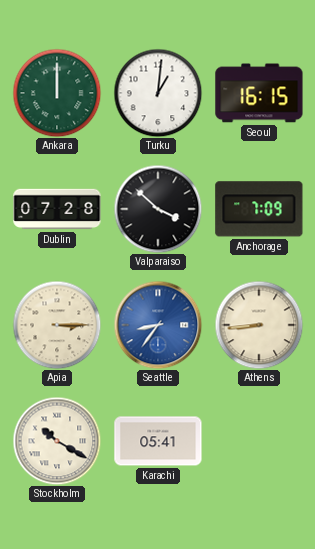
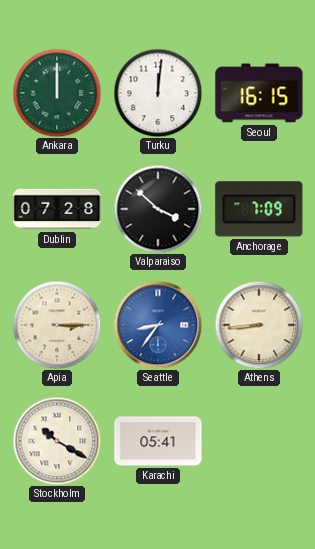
Turku: 1:01 -> 12:01 (158, 93)
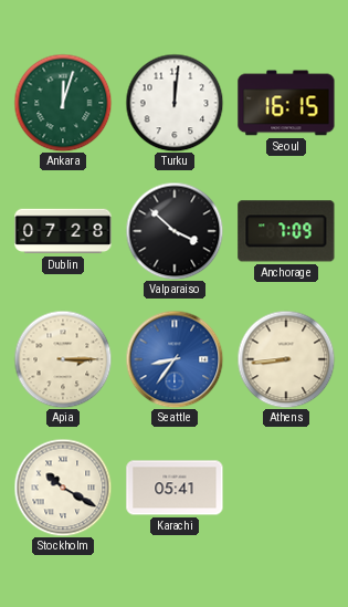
Ankara: 12:00 -> 12:03 (63, 103)
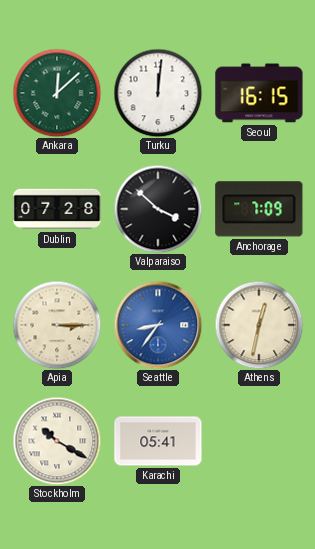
Ankara: 12:03 -> 12:08 (57, 93)
Athens: 8:44 -> 12:32 (259, 325)
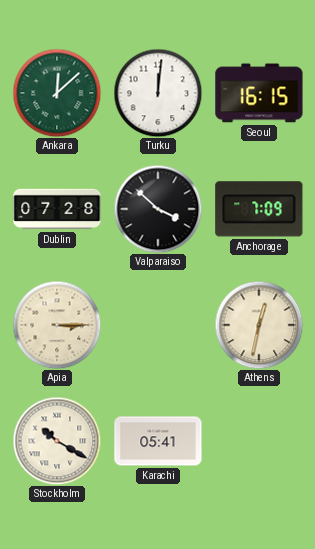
Seattle: 8:36 -> none (158, 325)
